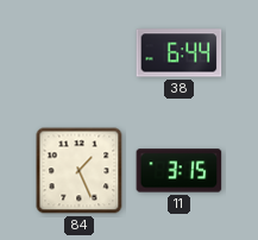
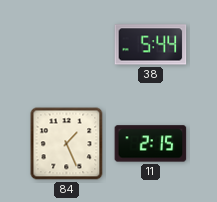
38: 6:44 -> 5:44 (151, 45)
11: 3:15 -> 2:15 (151, 144)
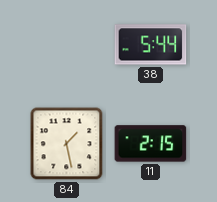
84: 1:26 -> 1:28 (67, 144)
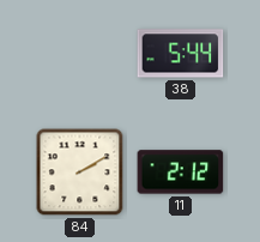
84: 1:28 -> 2:10 (80, 173)
11: 2:15 -> 2:12 (181, 173)
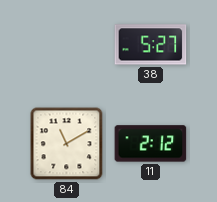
38: 5:44 -> 5:27 (151, 45)
84: 2:10 -> 11:10 (67, 144)
